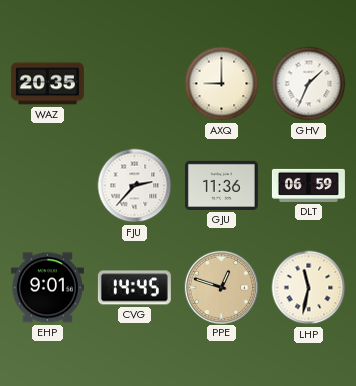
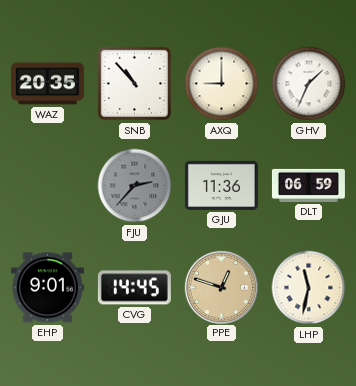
SNB: none -> 10:53 (135, 84)
FJU dial: white -> grey (135, 186)
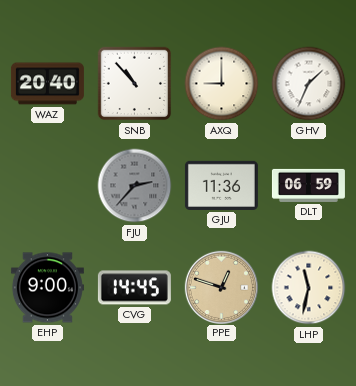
WAZ: 20:35 -> 20:40 (47, 84)
EHP: 9:01 -> 9:00 (47, 288)
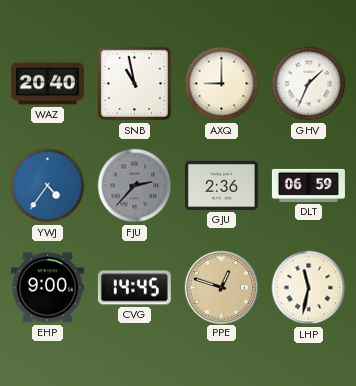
SNB: 10:53 -> 10:58 (135, 84)
YWJ: none -> 4:36 (48, 186)
GJU: 11:36 -> 2:36 (221, 185)
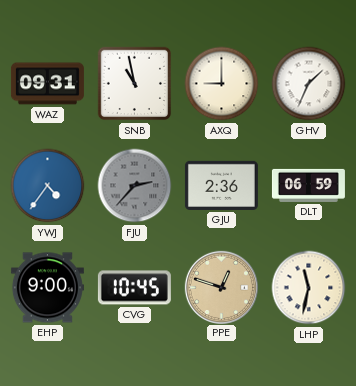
WAZ: 20:40 -> 09:31 (47, 84)
CVG: 14:45 -> 10:45 (134, 288)
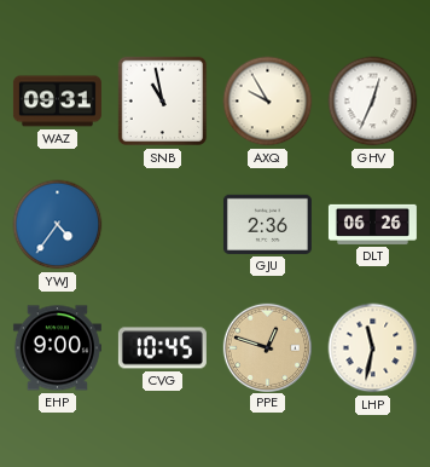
AXQ: 9:00 -> 9:55 (268, 102)
GHV: 1:34 -> 12:34 (373, 102)
FJU: 2:37 -> none (135, 186)
DLT: 06:59 -> 06:26 (372, 224)
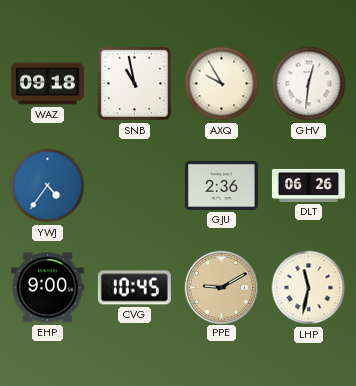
WAZ: 09:31 -> 09:18 (47, 84)
GHV: 12:34 -> 12:31 (309, 84)
PPE: 12:48 -> 9:10 (221, 287)
